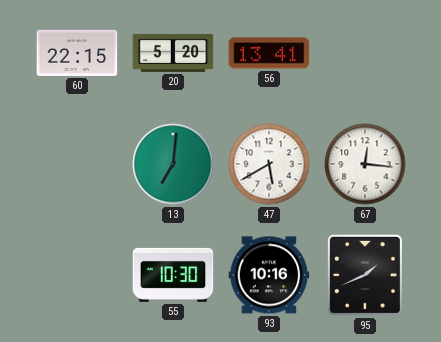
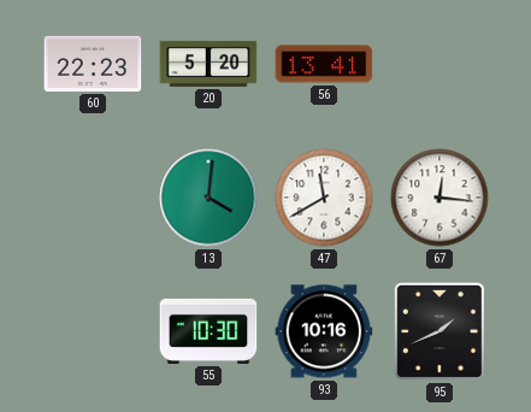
60: 22:15 -> 22:23 (93, 64)
13: 7:01 -> 4:01 (208, 198)
47: 5:40 -> 11:40 (324, 198)
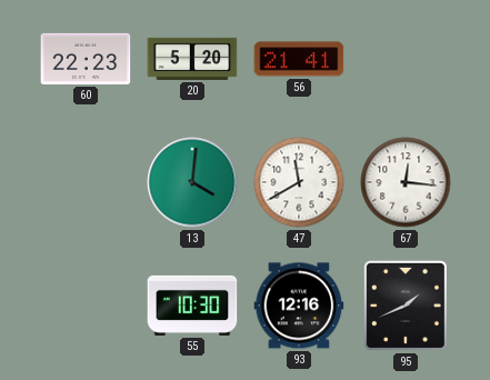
56: 13:41 -> 21:41 (299, 59)
93: 10:16 -> 12:16 (299, 306)
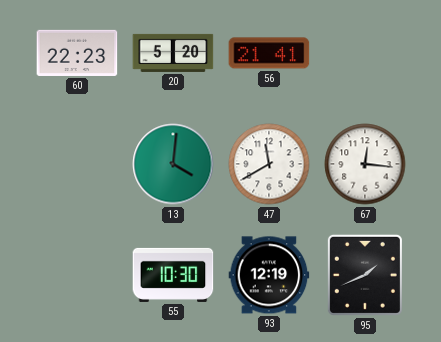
93: 12:16 -> 12:19 (269, 275)
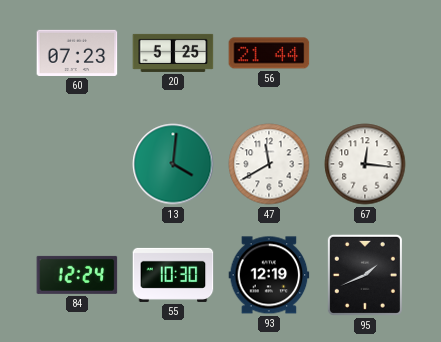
60: 22:23 -> 07:23 (77, 53)
20: 5:20 -> 5:25 (173, 53)
56: 21:41 -> 21:44 (269, 53)
84: none -> 12:24 (77, 275)
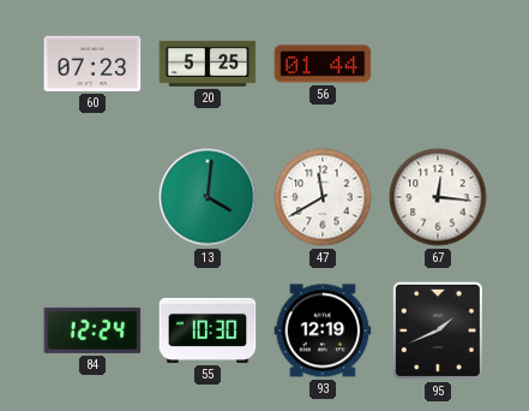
56: 21:44 -> 01:44 (323, 64)
